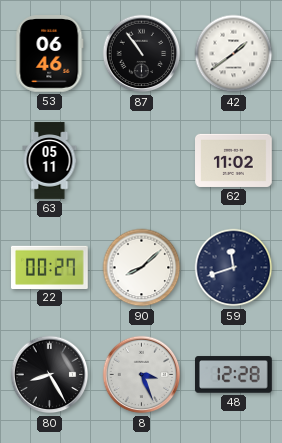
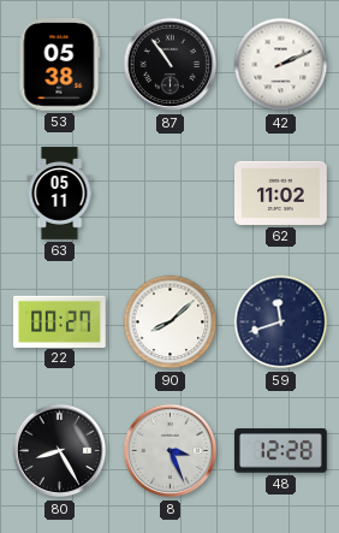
53: 06:46 -> 05:38 (60, 65)
42: 1:39 -> 2:11 (281, 65)
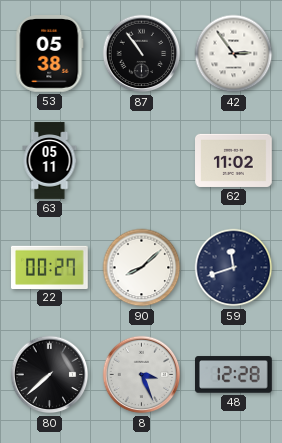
42: 2:11 -> 2:54 (234, 54)
80: 8:25 -> 7:38 (50, 375)
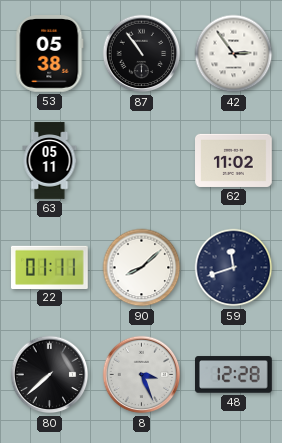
22: 00:27 -> 01:11 (50, 267)
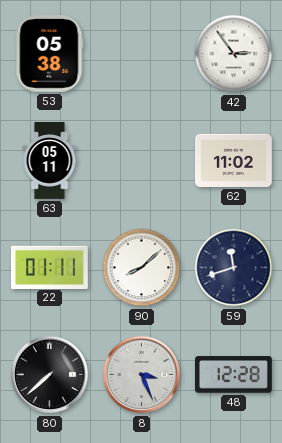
87: 10:54 -> none (142, 54)
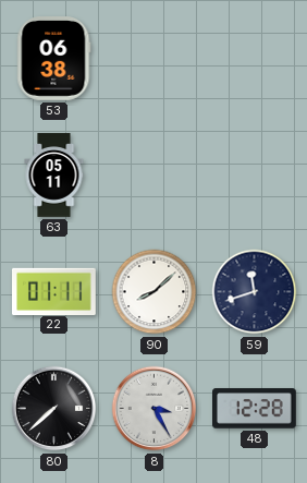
53: 05:38 -> 06:38 (54, 59)
42: 2:54 -> none (234, 54)
62: 11:02 -> none (234, 160)
8: 3:26 -> 3:25 (155, 409)
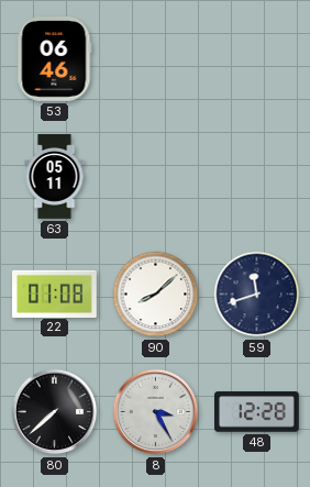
53: 06:38 -> 06:46 (55, 59)
22: 01:11 -> 01:08 (55, 294)
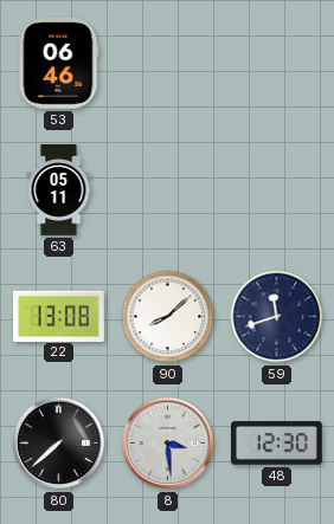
22: 01:08 -> 13:08 (59, 316)
8: 3:25 -> 3:29 (168, 444)
48: 12:28 -> 12:30 (277, 444)
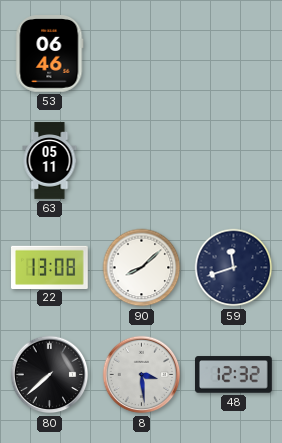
48: 12:30 -> 12:32 (234, 375)
